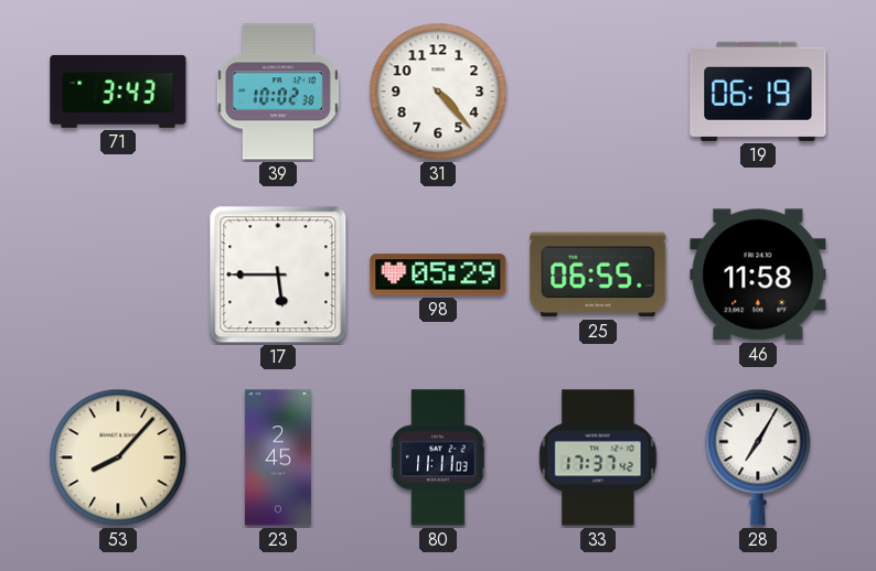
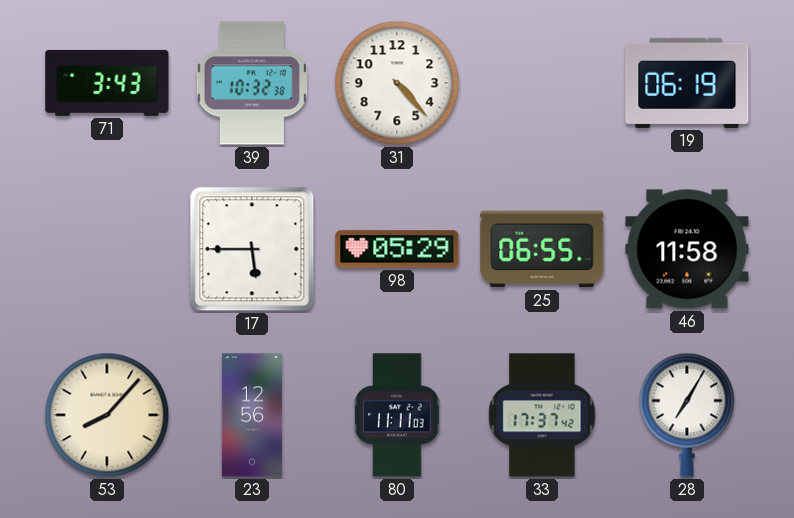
39: 10:02 -> 10:32 (252, 83)
23: 2:45 -> 12:56 (252, 415)
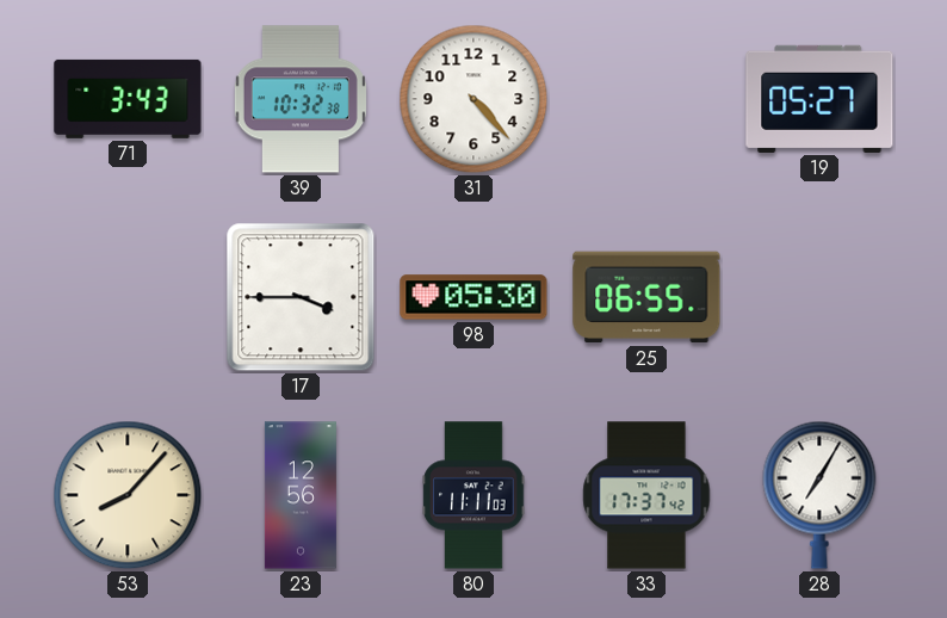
19: 06:19 -> 05:27 (819, 99)
17: 5:45 -> 3:45 (301, 297)
98: 05:29 -> 05:30 (473, 297)
46: 11:58 -> none (687, 249)
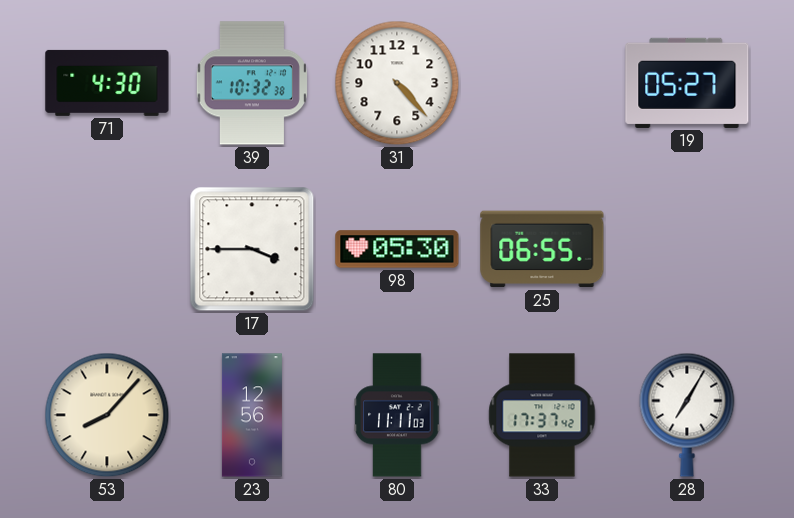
71: 3:43 -> 4:30 (107, 83)
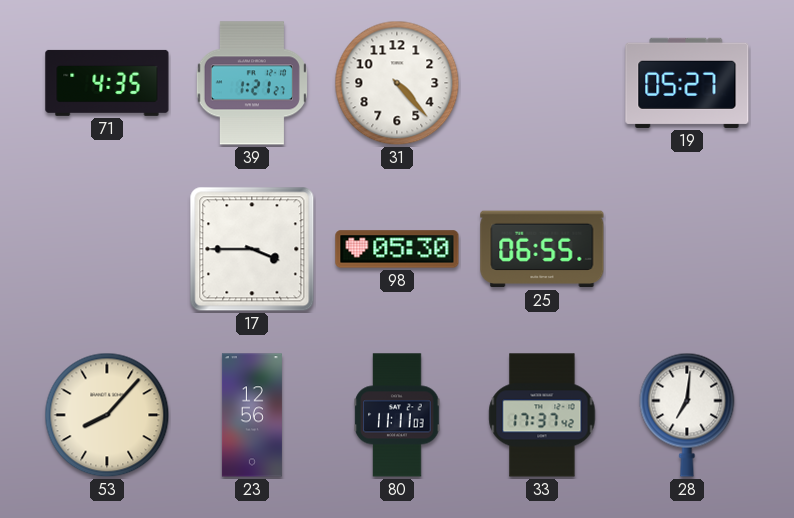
71: 4:30 -> 4:35 (107, 83)
39: 10:32 -> 1:21 (252, 83)
28: 7:05 -> 7:01 (687, 415)
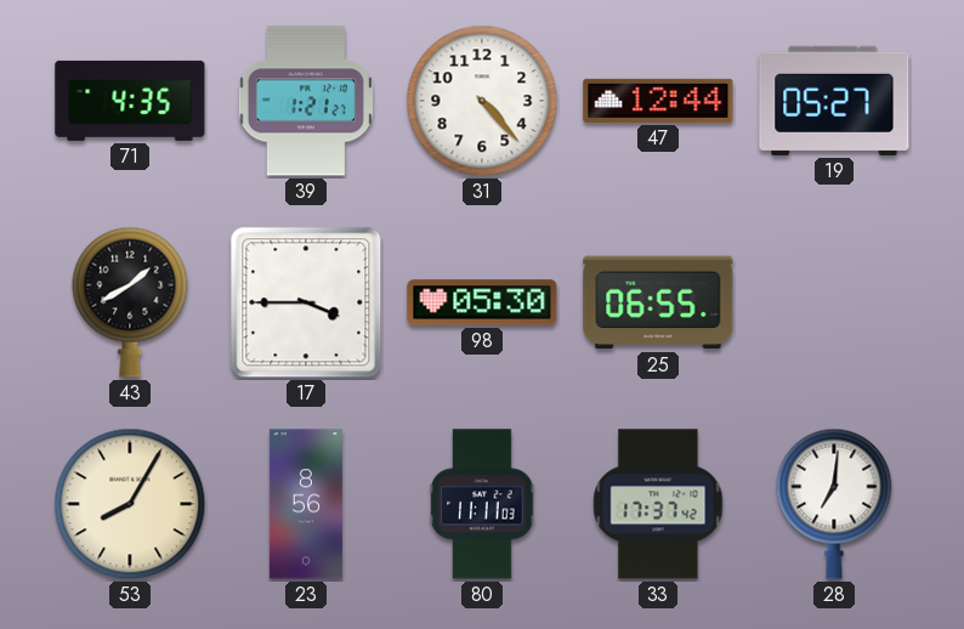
47: none -> 12:44 (658, 101)
43: none -> 1:40 (130, 302)
53: 8:07 -> 8:05 (130, 504)
23: 12:56 -> 8:56 (306, 504)
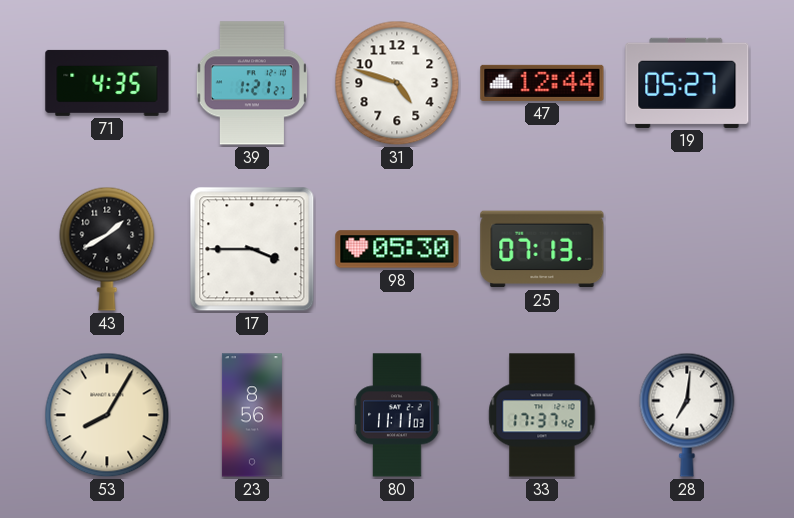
31: 4:23 -> 4:48 (397, 83)
25: 06:55 -> 07:13 (542, 249)
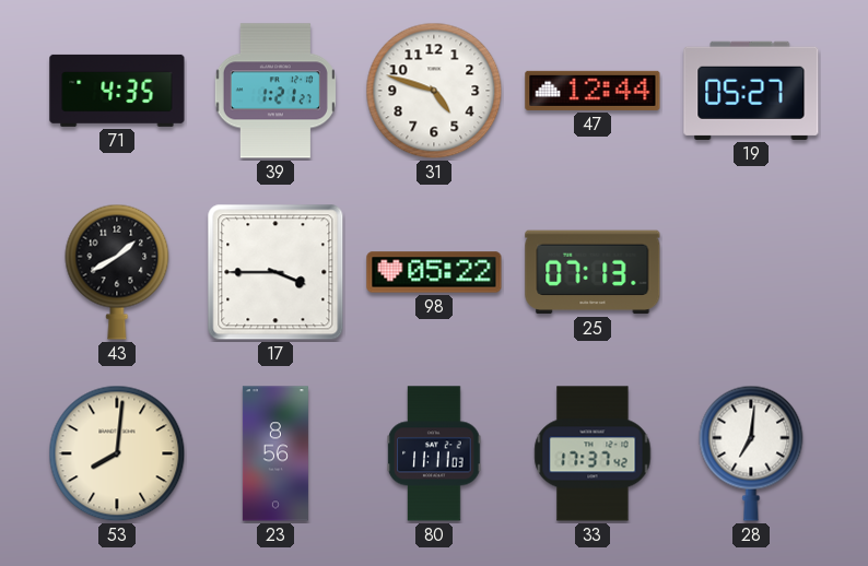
98: 05:30 -> 05:22 (434, 272)
53: 8:05 -> 8:01 (117, 453)
